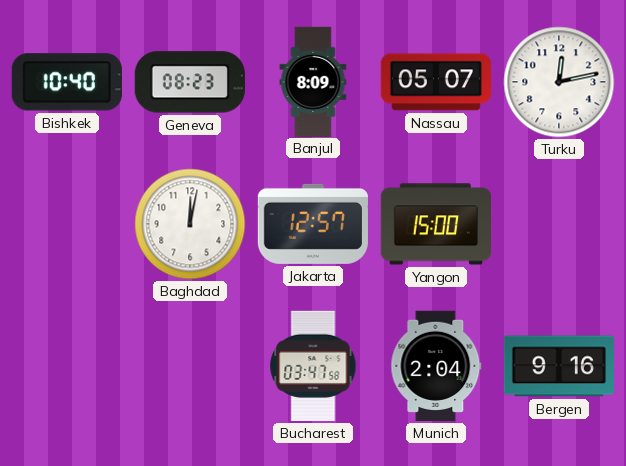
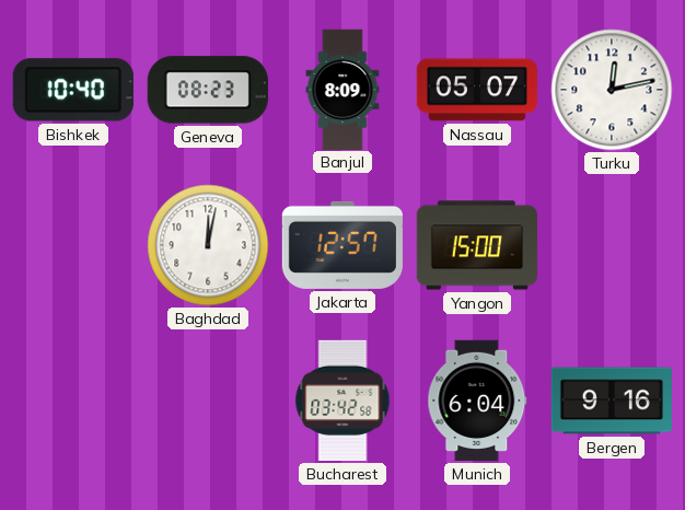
Bucharest: 03:47 -> 03:42 (342, 401)
Munich: 2:04 -> 6:04 (477, 401)
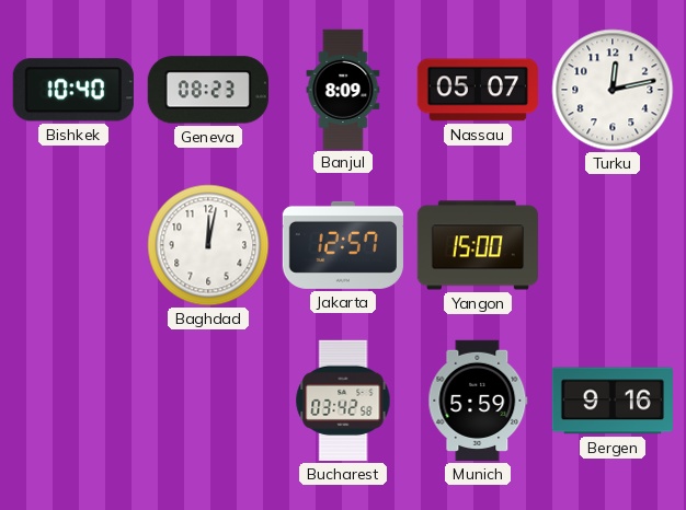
Munich: 6:04 -> 5:59 (478, 401)
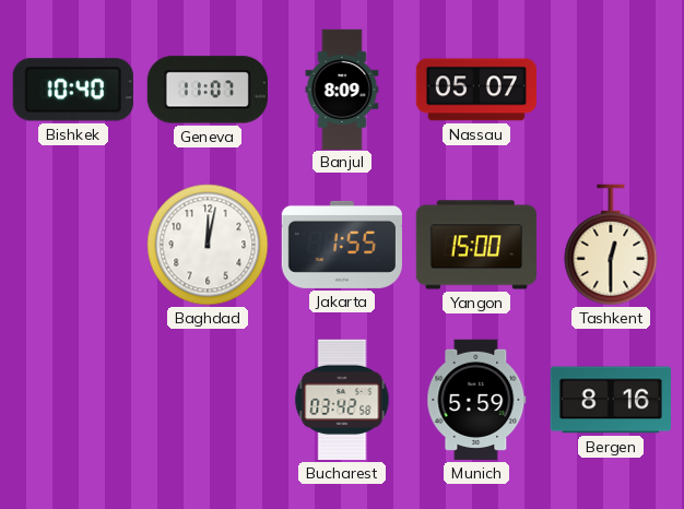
Geneva: 08:23 -> 11:07 (208, 90)
Turku: 12:13 -> none (613, 90)
Jakarta: 12:57 -> 1:55 (342, 245)
Tashkent: none -> 12:30 (611, 245)
Bergen: 9:16 -> 8:16 (611, 400)
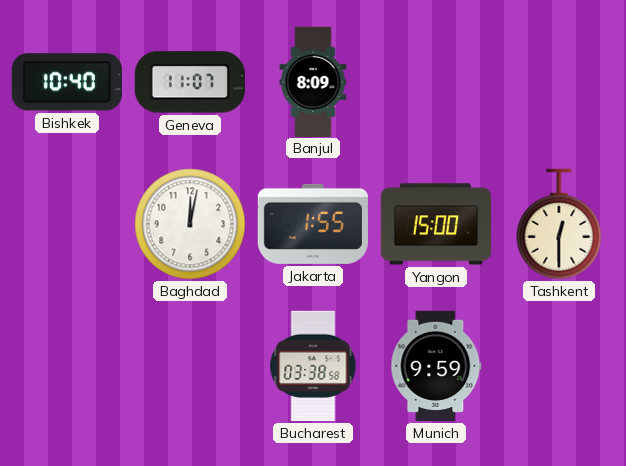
Nassau: 05:07 -> none (476, 90)
Bucharest: 03:42 -> 03:38 (313, 366)
Munich: 5:59 -> 9:59 (436, 366)
Bergen: 8:16 -> none (611, 400)
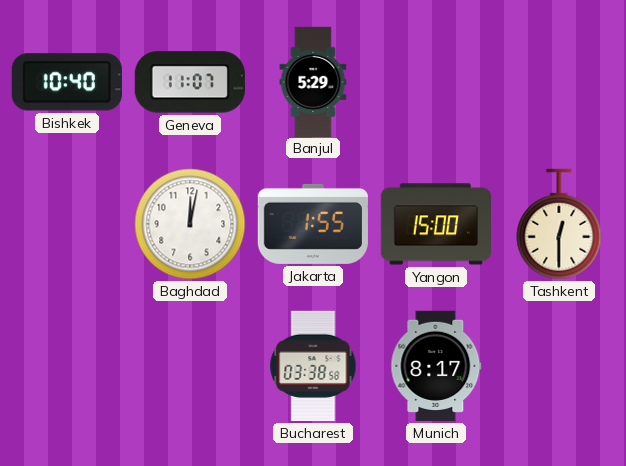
Banjul: 8:09 -> 5:29 (313, 81)
Munich: 9:59 -> 8:17 (436, 366)
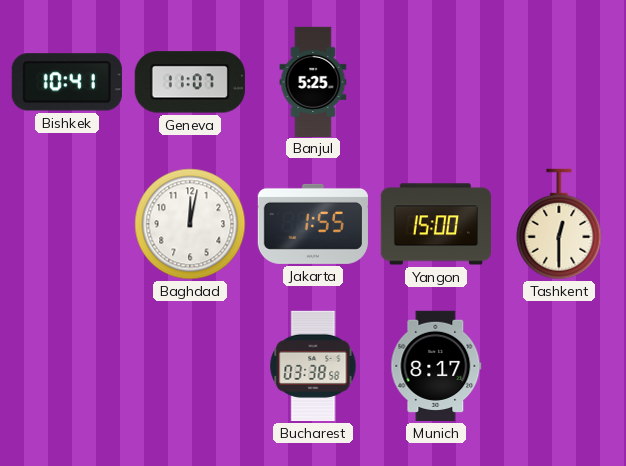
Bishkek: 10:40 -> 10:41 (67, 82)
Banjul: 5:29 -> 5:25 (313, 81)
